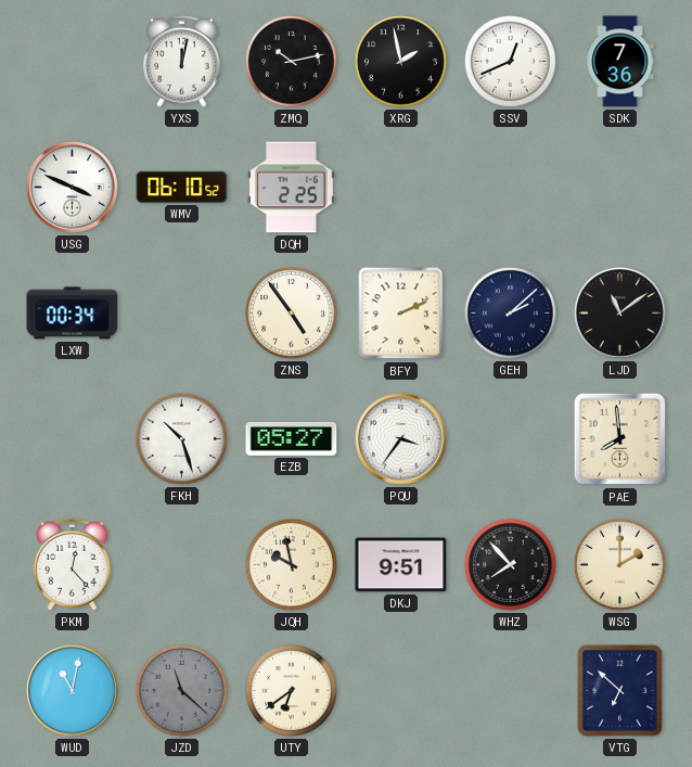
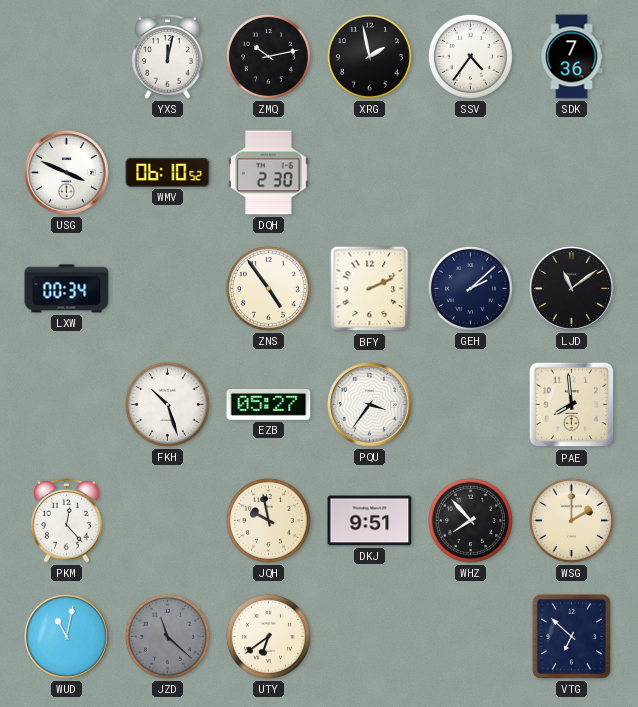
SSV: 12:41 -> 4:36 (470, 56)
DQH: 2:25 -> 2:30 (269, 173)
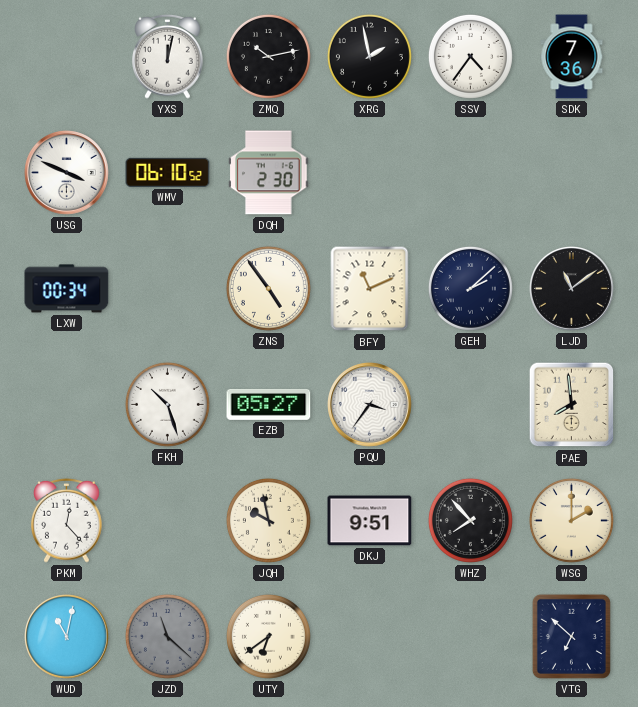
BFY: 2:11 -> 11:11 (370, 289)
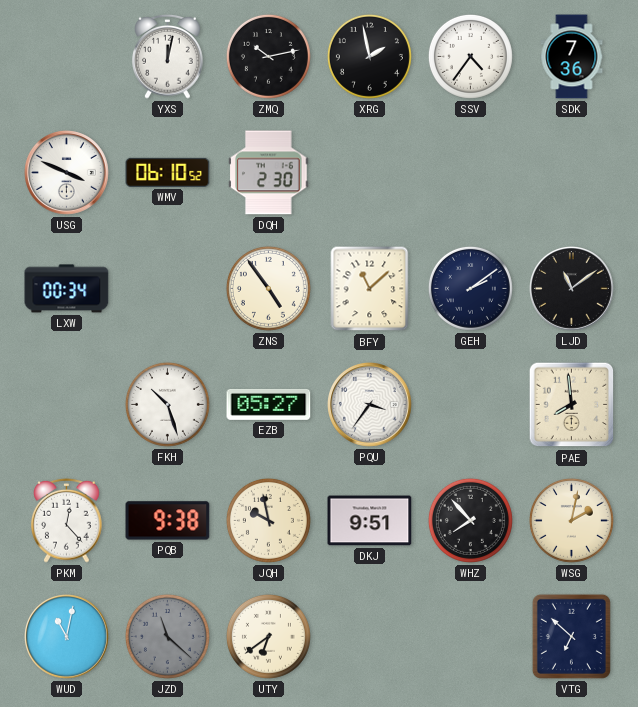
BFY: 11:11 -> 11:08 (370, 289)
GEH: 2:08 -> 2:09 (470, 288)
PQB: none -> 9:38 (168, 521)
WSG: 2:00 -> 2:02 (571, 520)
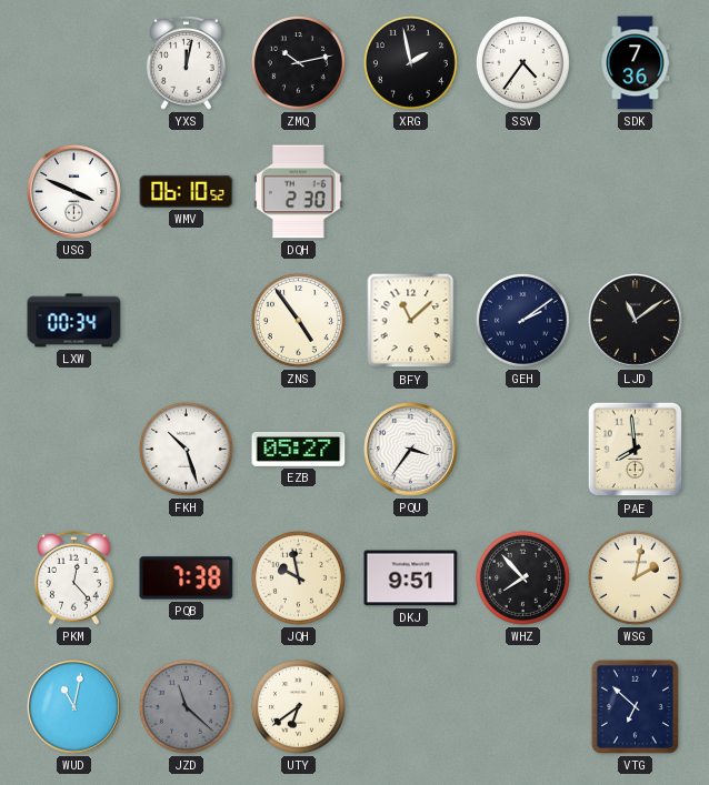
PQB: 9:38 -> 7:38 (187, 578)
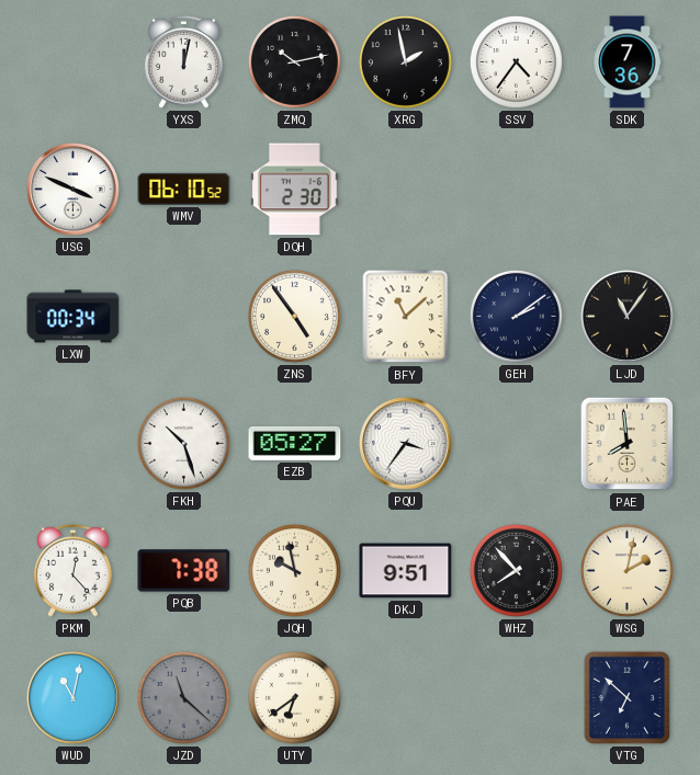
LJD: 11:09 -> 11:06 (628, 317)
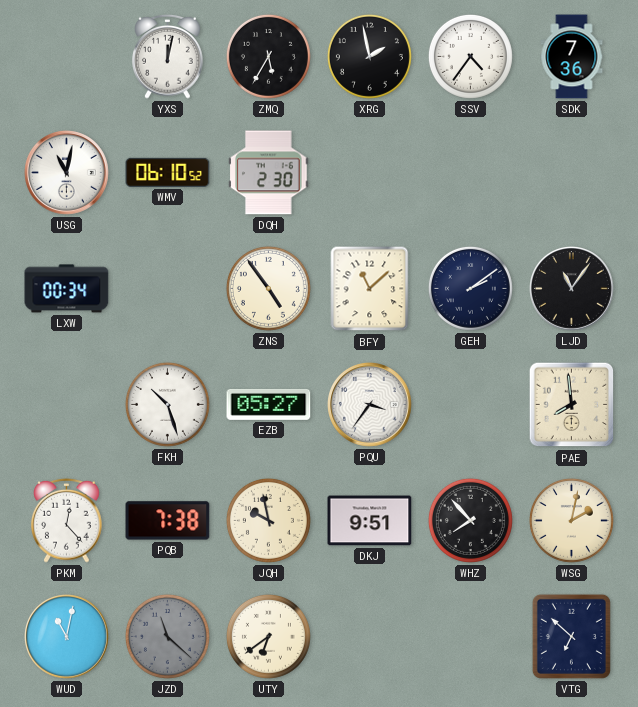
ZMQ: 10:13 -> 5:35 (268, 56)
USG: 3:49 -> 11:02 (67, 173)
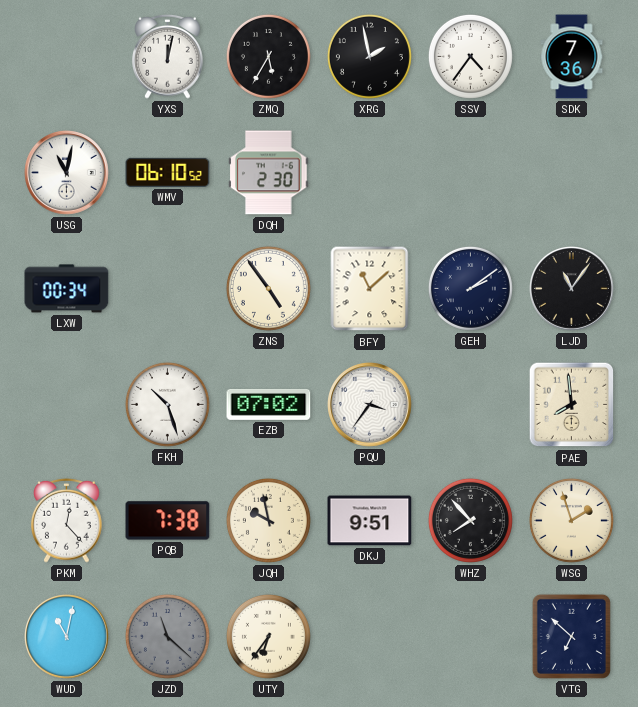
EZB: 05:27 -> 07:02 (269, 404)
WSG: 2:02 -> 1:57 (571, 520)
UTY: 6:39 -> 6:36 (268, 636)
